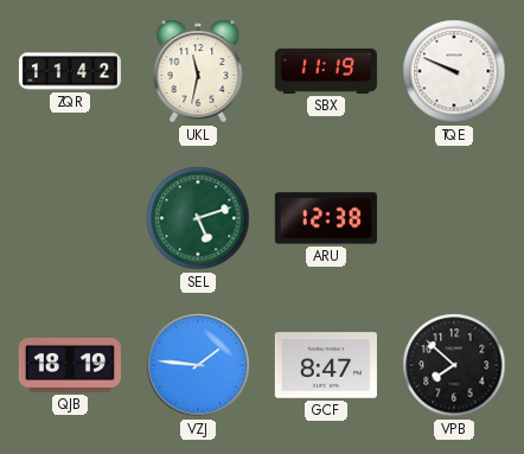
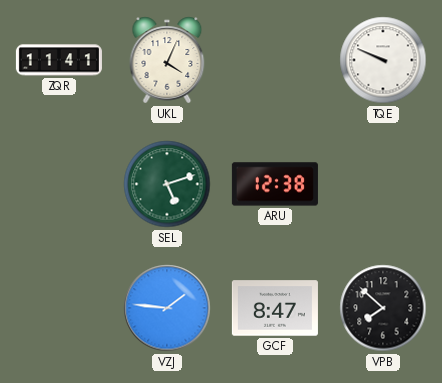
ZQR: 11:42 -> 11:41 (59, 60)
UKL: 11:32 -> 4:04 (167, 60)
SBX: 11:19 -> none (326, 71)
QJB: 18:19 -> none (70, 365)
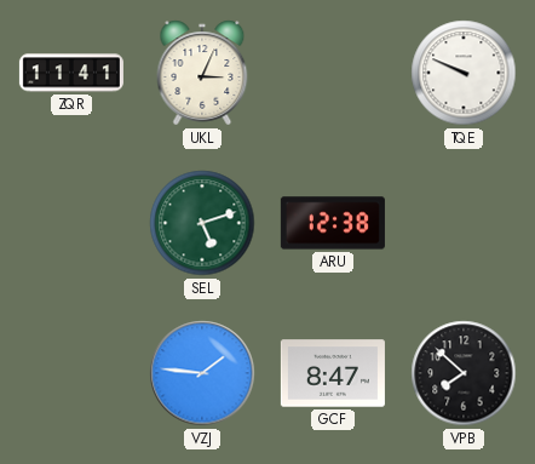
UKL: 4:04 -> 3:04 (202, 73)
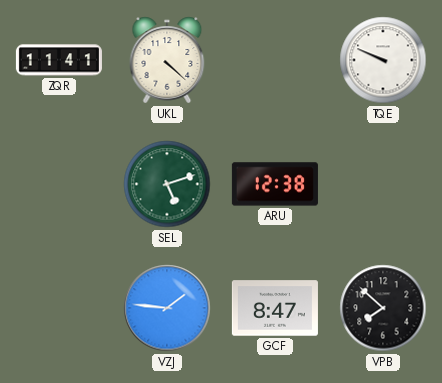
UKL: 3:04 -> 4:22 (167, 60)
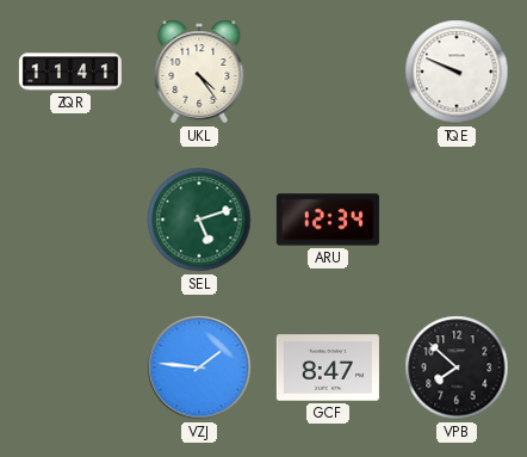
UKL: 4:22 -> 4:24 (199, 72)
ARU: 12:38 -> 12:34 (328, 220)
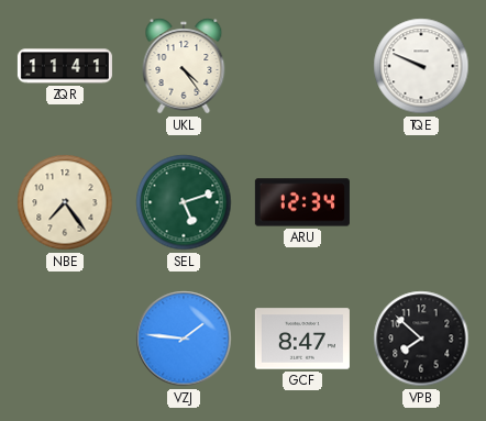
NBE: none -> 7:24 (65, 202)
